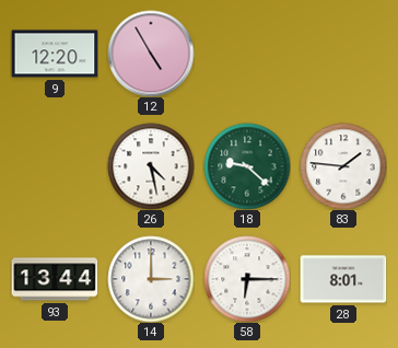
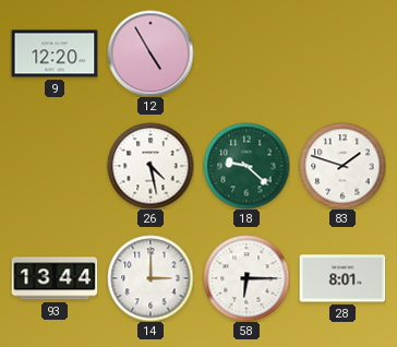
83: 1:46 -> 1:48 (342, 166)
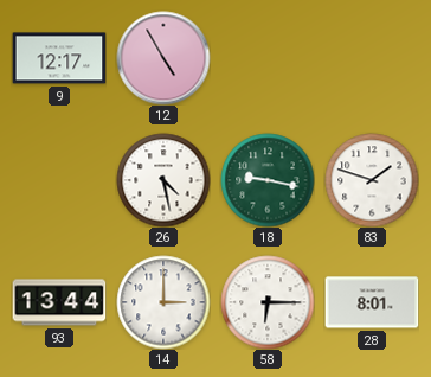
9: 12:20 -> 12:17 (59, 58)
18: 9:22 -> 9:17 (268, 180)
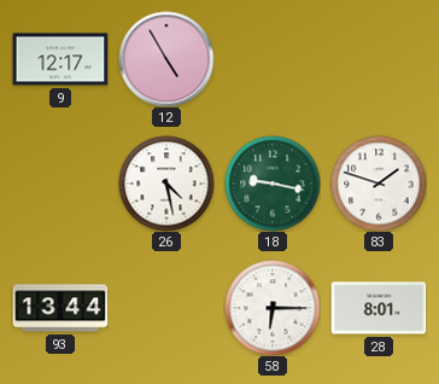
14: 3:00 -> none (163, 302)
